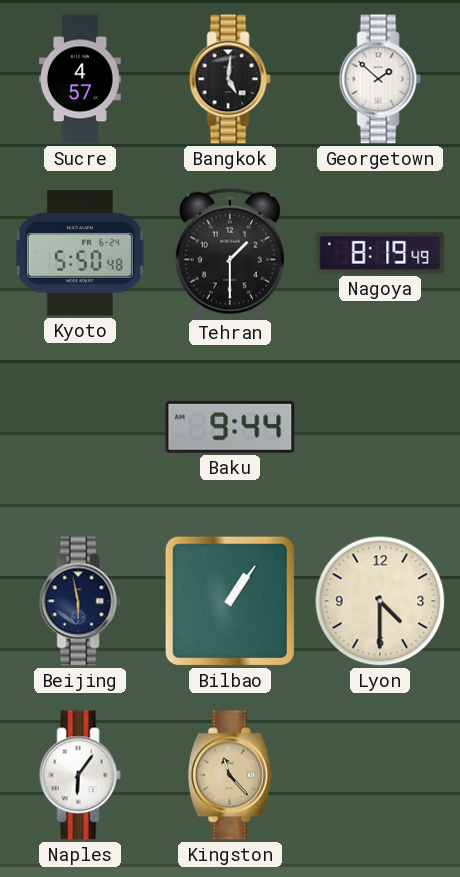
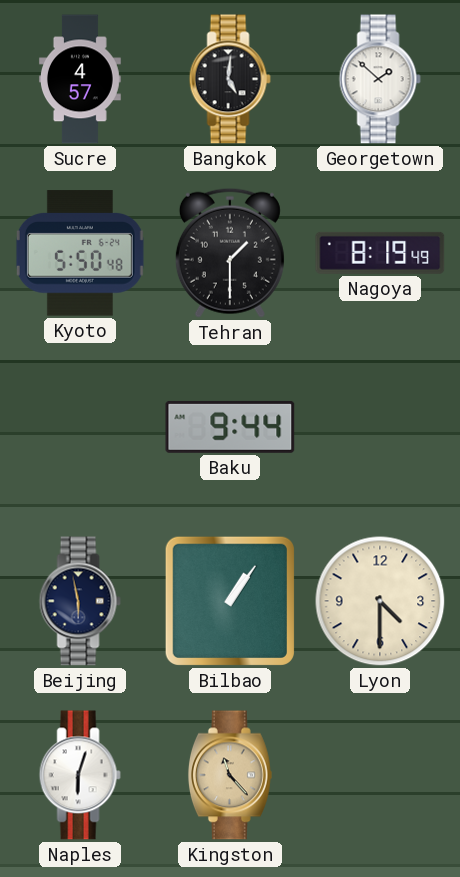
Naples: 6:06 -> 6:03 (80, 775)
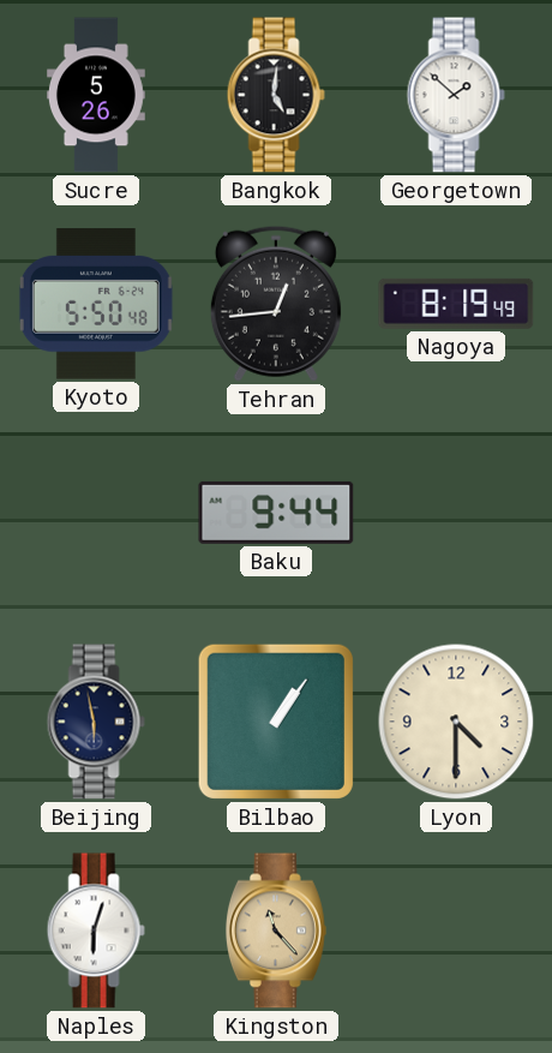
Sucre: 4:57 -> 5:26 (96, 95)
Tehran: 1:30 -> 12:44 (276, 304)
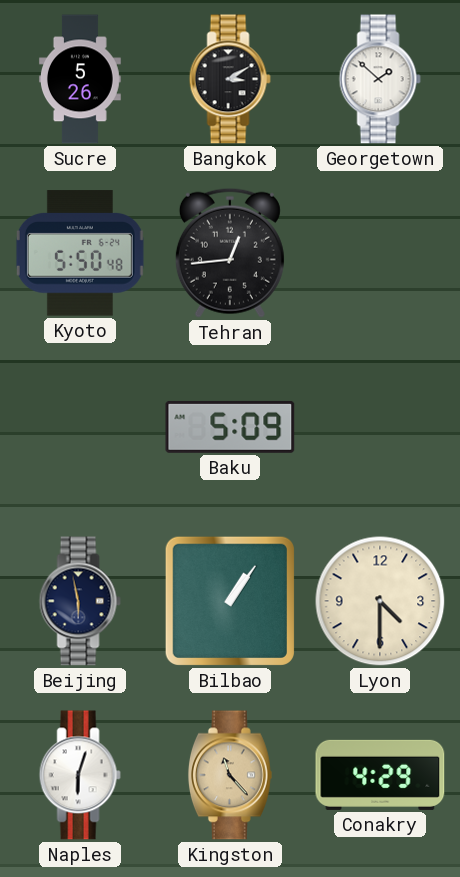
Bangkok: 5:01 -> 3:10 (230, 79)
Nagoya: 8:19 -> none (456, 304)
Baku: 9:44 -> 5:09 (230, 427)
Conakry: none -> 4:29 (380, 775)
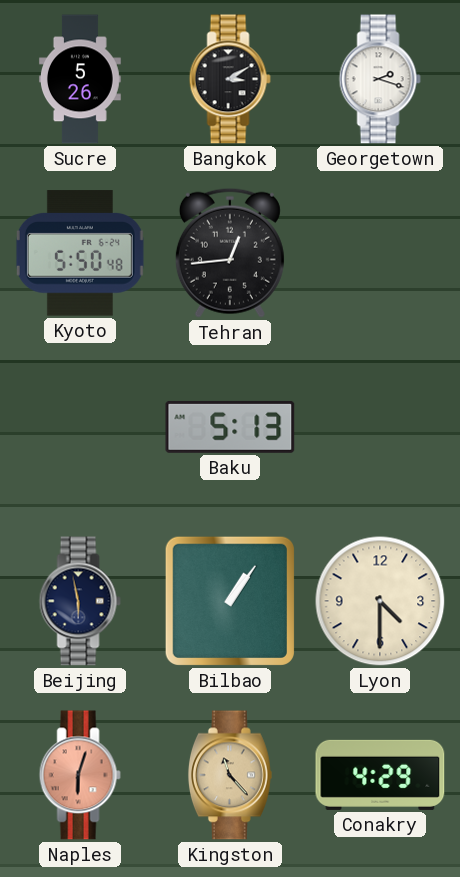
Georgetown: 1:52 -> 2:18 (380, 79)
Baku: 5:09 -> 5:13 (230, 427)
Naples dial: white -> salmon (80, 775)
